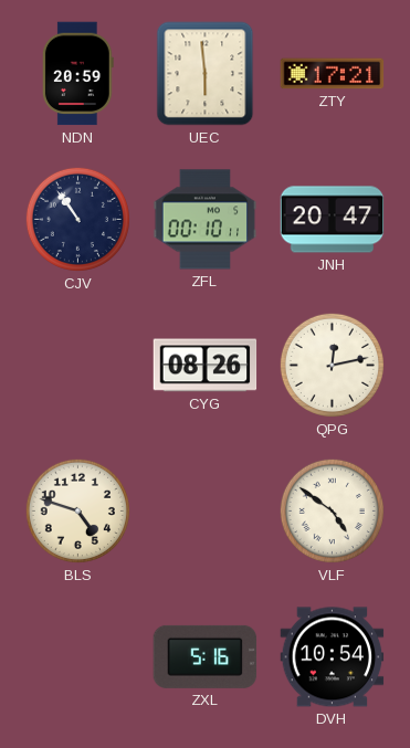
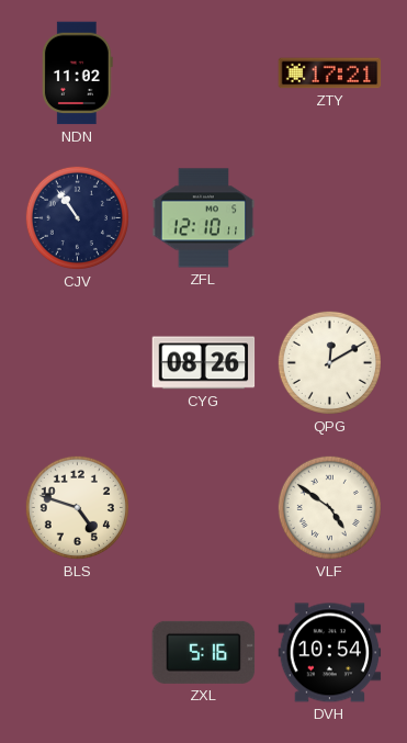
NDN: 20:59 -> 11:02 (77, 74)
UEC: 5:59 -> none (206, 74)
ZFL: 00:10 -> 12:10 (204, 218)
JNH: 20:47 -> none (333, 220)
QPG: 12:13 -> 12:10 (329, 362)
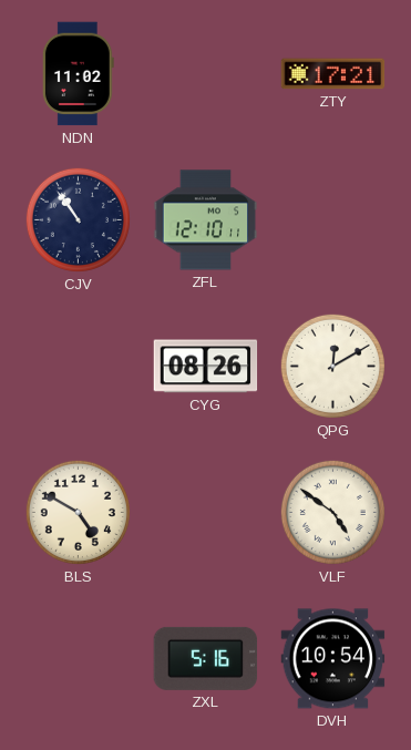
BLS: 4:48 -> 4:50 (78, 512)
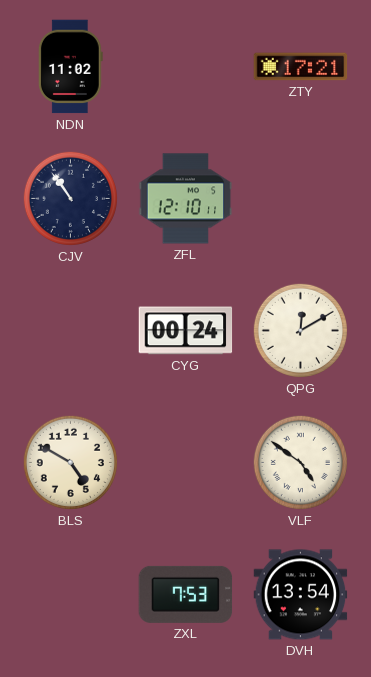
CYG: 08:26 -> 00:24 (186, 331)
ZXL: 5:16 -> 7:53 (186, 594)
DVH: 10:54 -> 13:54 (301, 595)
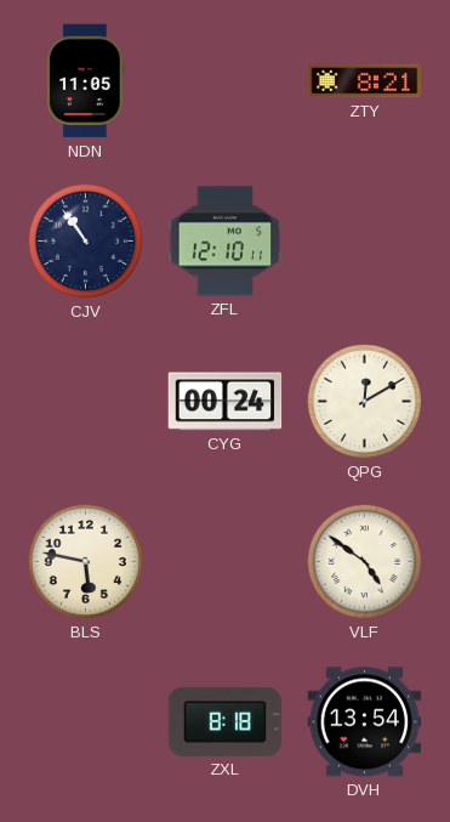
NDN: 11:02 -> 11:05 (85, 81)
ZTY: 17:21 -> 8:21 (365, 81)
BLS: 4:50 -> 5:47 (85, 561)
ZXL: 7:53 -> 8:18 (226, 721)
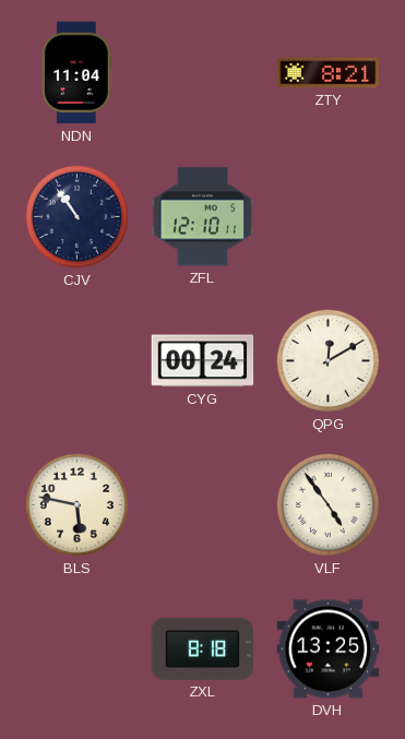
NDN: 11:05 -> 11:04 (76, 73)
VLF: 4:51 -> 4:54 (327, 504)
DVH: 13:54 -> 13:25 (329, 649)
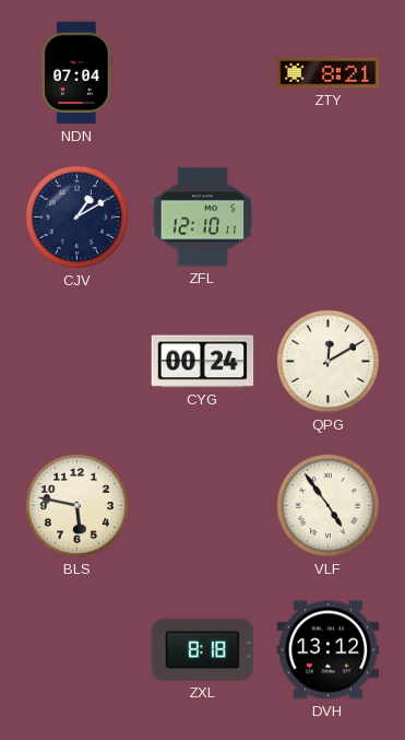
NDN: 11:04 -> 07:04 (76, 73)
CJV: 10:54 -> 1:10 (76, 216)
DVH: 13:25 -> 13:12 (329, 650)
